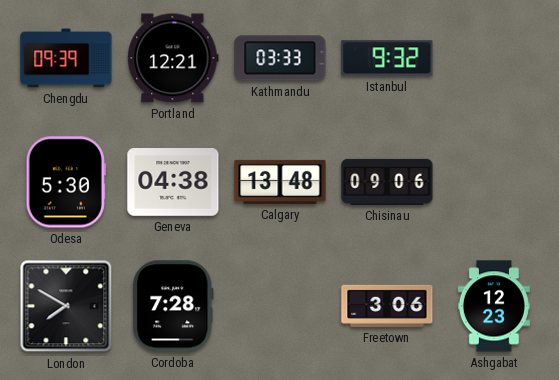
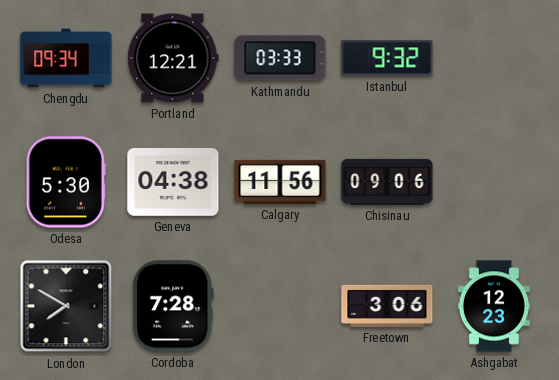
Chengdu: 09:39 -> 09:34 (66, 58)
Calgary: 13:48 -> 11:56 (280, 182)
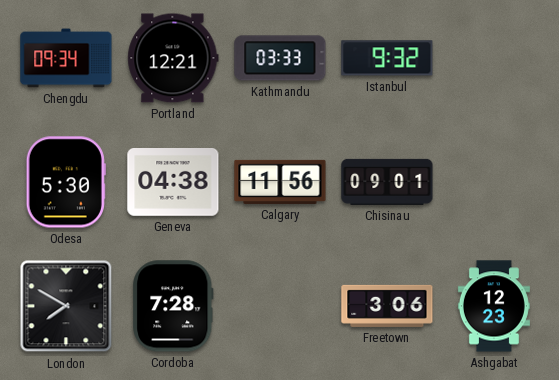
Chisinau: 09:06 -> 09:01 (387, 182)
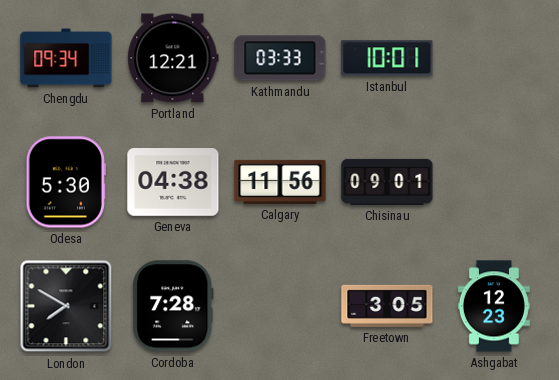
Istanbul: 9:32 -> 10:01 (387, 58)
Freetown: 3:06 -> 3:05 (387, 306)
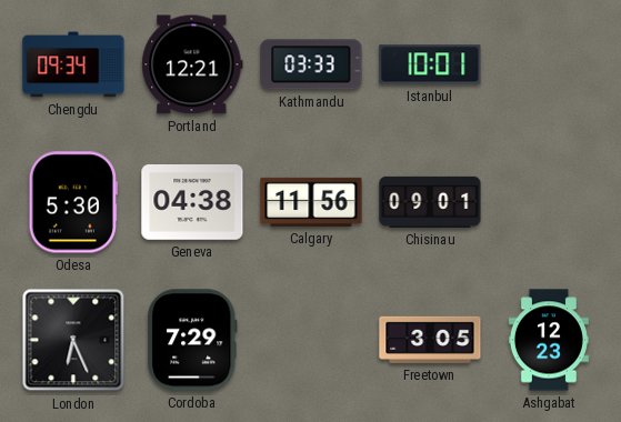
London: 7:50 -> 6:26 (73, 340)
Cordoba: 7:28 -> 7:29 (193, 340)
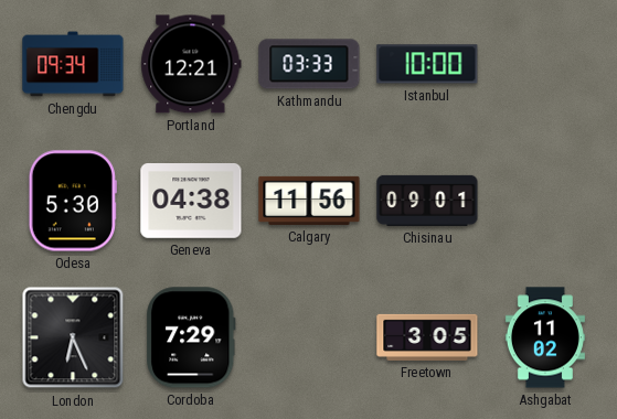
Istanbul: 10:01 -> 10:00 (427, 64)
Ashgabat: 12:23 -> 11:02 (545, 337)
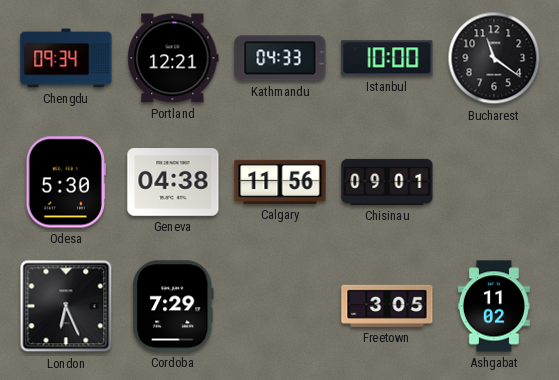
Kathmandu: 03:33 -> 04:33 (280, 58)
Bucharest: none -> 11:21 (494, 58)
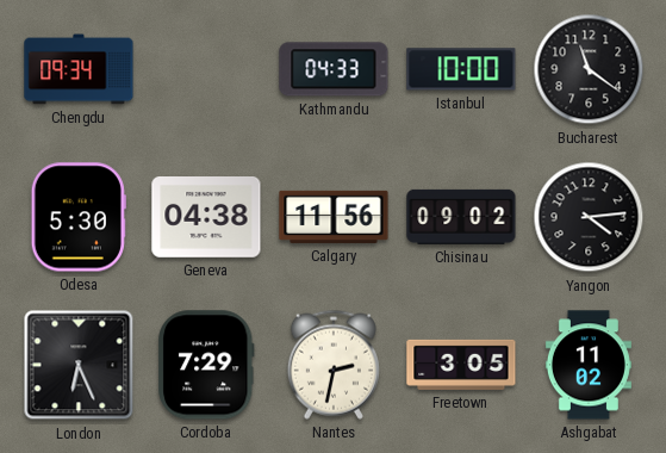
Portland: 12:21 -> none (173, 58)
Chisinau: 09:01 -> 09:02 (461, 217)
Yangon: none -> 4:14 (589, 217)
Nantes: none -> 2:32 (334, 365)
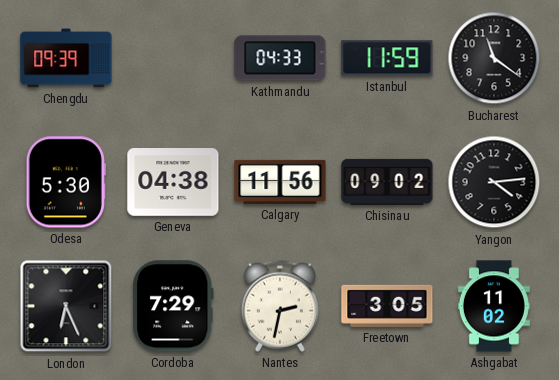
Chengdu: 09:34 -> 09:39 (66, 58)
Istanbul: 10:00 -> 11:59 (387, 58)
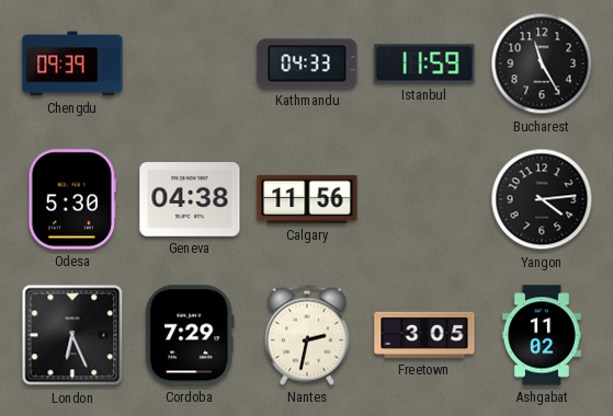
Bucharest: 11:21 -> 11:25 (542, 63)
Chisinau: 09:02 -> none (387, 182)
